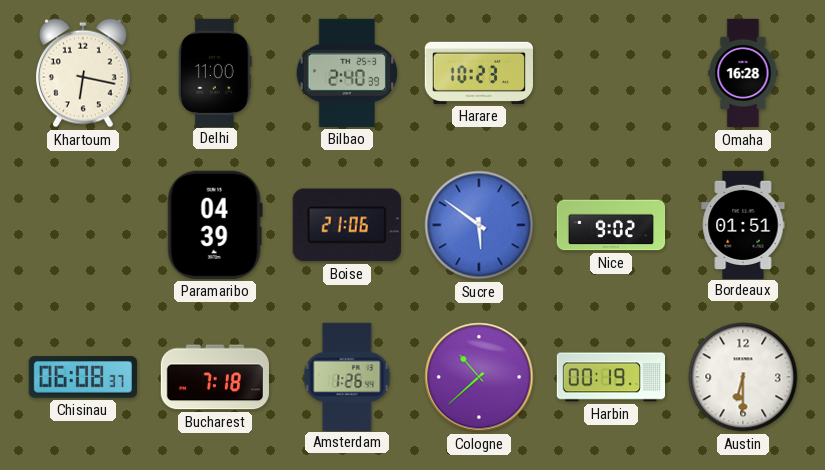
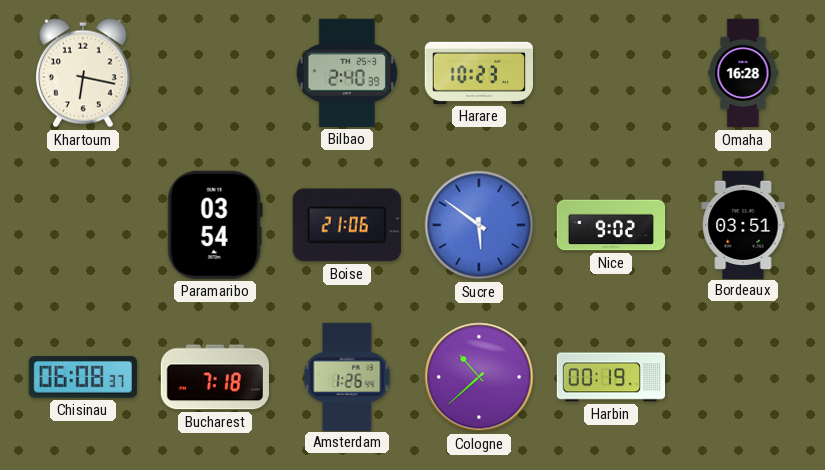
Delhi: 11:00 -> none (215, 72)
Paramaribo: 04:39 -> 03:54 (215, 225)
Bordeaux: 01:51 -> 03:51 (743, 224)
Austin: 6:30 -> none (743, 377)
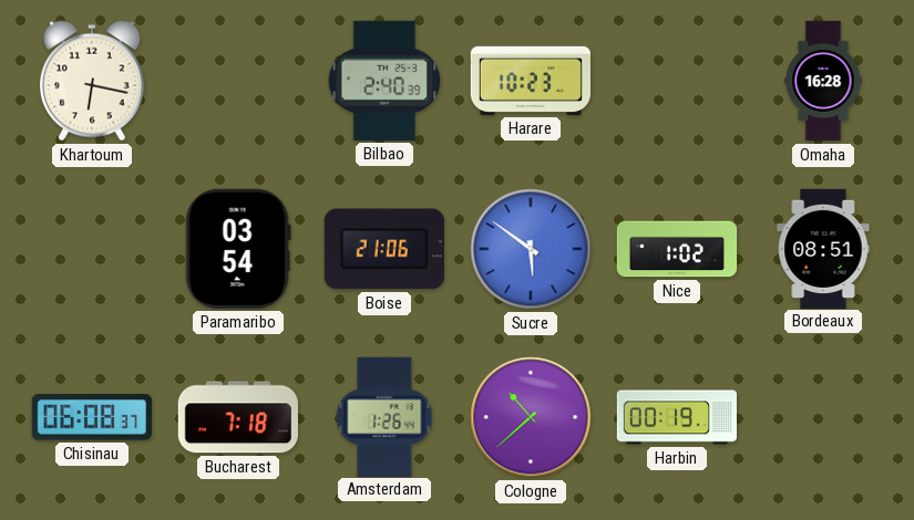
Nice: 9:02 -> 1:02 (677, 249)
Bordeaux: 03:51 -> 08:51 (823, 248)
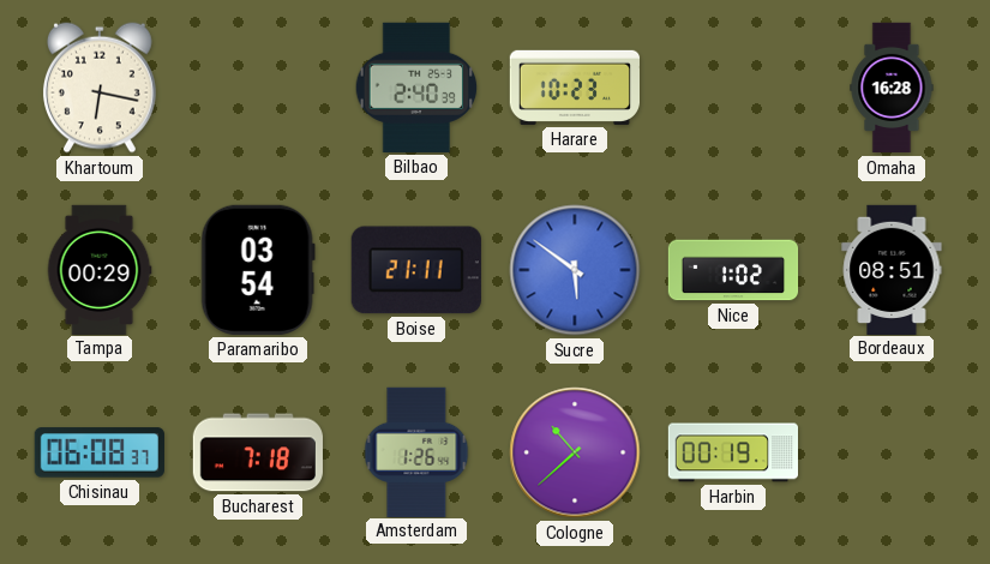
Tampa: none -> 00:29 (100, 269)
Boise: 21:06 -> 21:11 (416, 270)
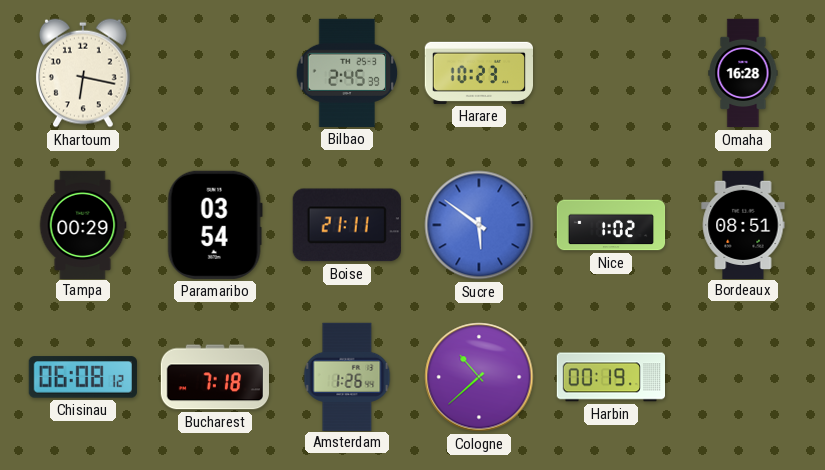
Bilbao: 2:40 -> 2:45 (347, 73)
Chisinau: 06:08:37 -> 06:08:12 (83, 377)
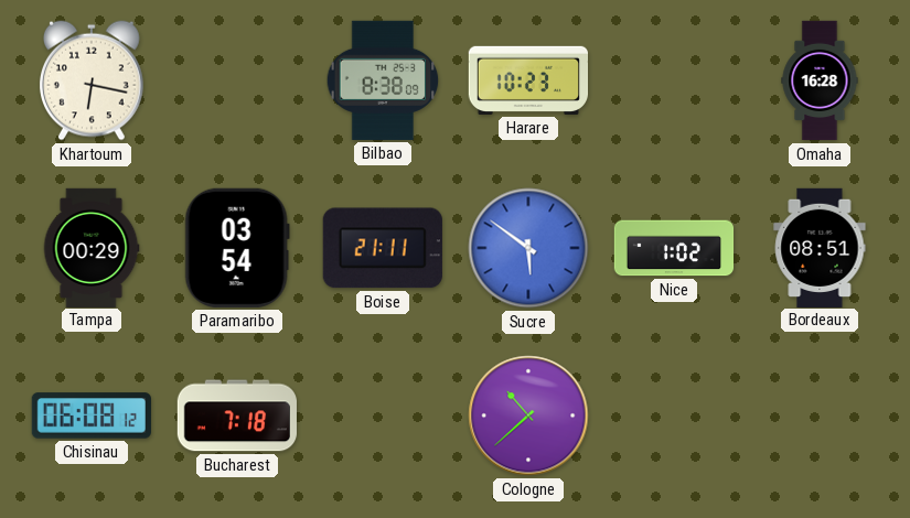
Bilbao: 2:45 -> 8:38 (383, 80)
Amsterdam: 1:26 -> none (347, 376)
Harbin: 00:19 -> none (611, 377)
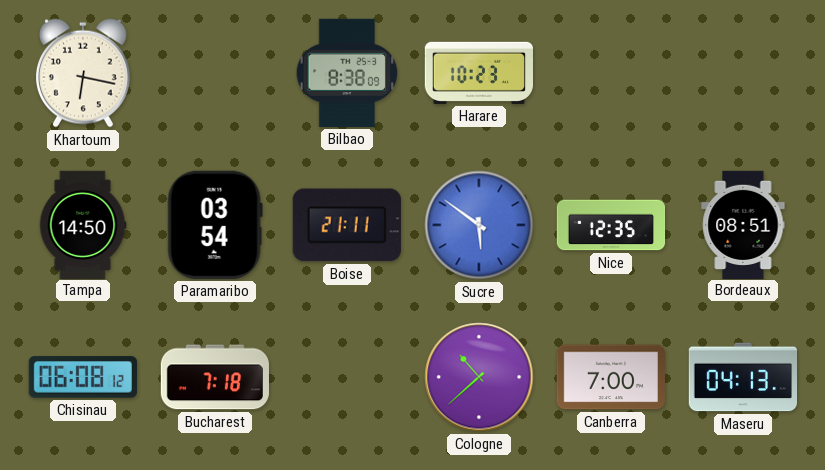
Omaha: 16:28 -> none (820, 80)
Tampa: 00:29 -> 14:50 (83, 224)
Nice: 1:02 -> 12:35 (611, 225)
Canberra: none -> 7:00 (611, 377)
Maseru: none -> 04:13 (742, 377)
